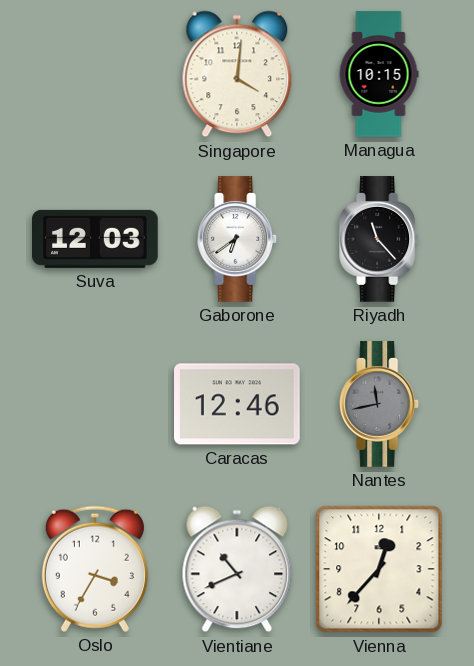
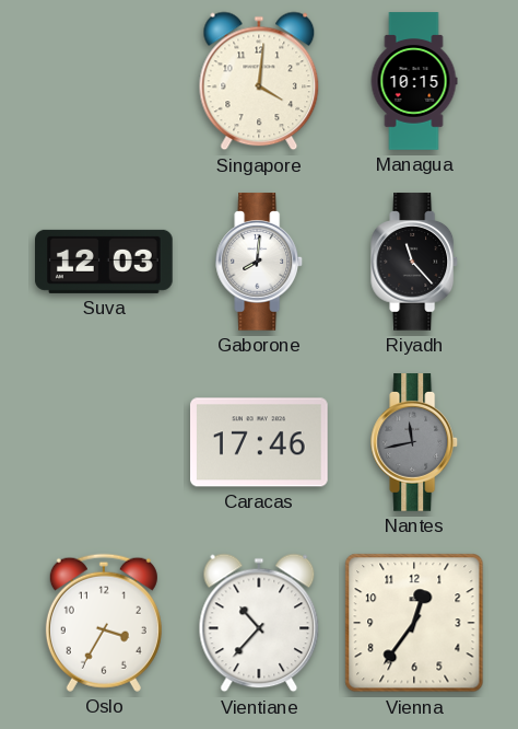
Gaborone: 6:39 -> 8:01 (260, 262)
Caracas: 12:46 -> 17:46 (260, 442)
Vientiane: 10:41 -> 10:37 (259, 623)
Vienna: 12:37 -> 12:36 (414, 623)
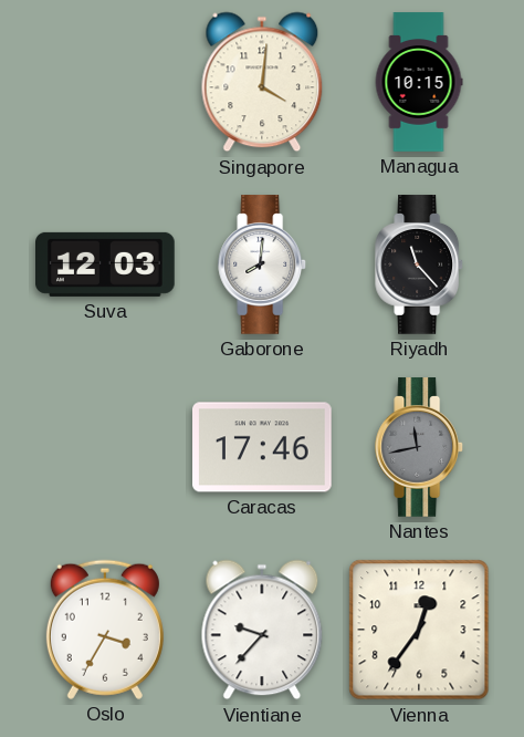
Vientiane: 10:37 -> 9:37 (262, 630)
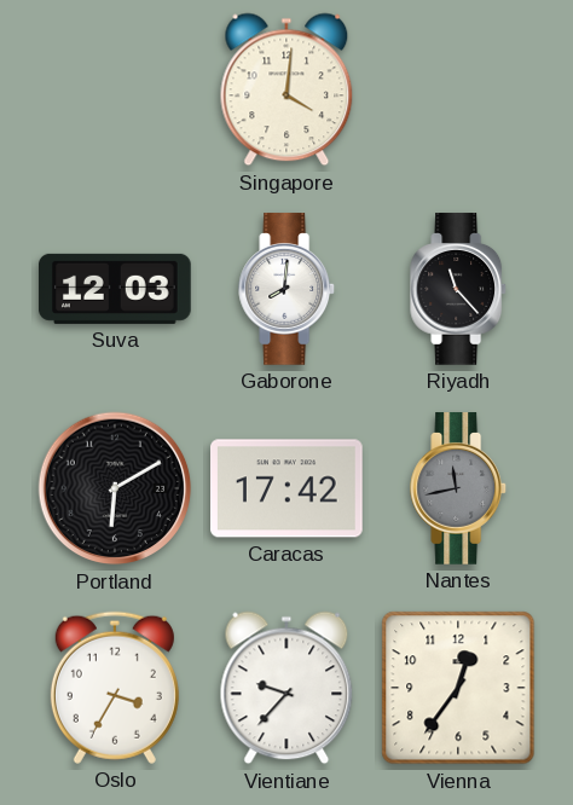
Managua: 10:15 -> none (419, 82)
Portland: none -> 6:10 (115, 488)
Caracas: 17:46 -> 17:42 (288, 488)
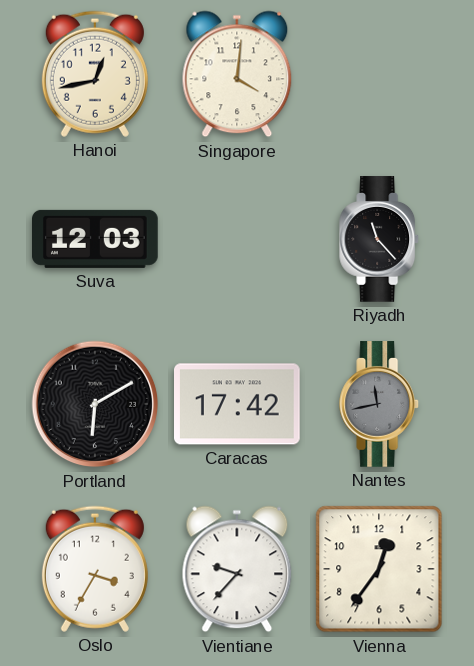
Hanoi: none -> 12:43 (95, 74)
Gaborone: 8:01 -> none (288, 289)
